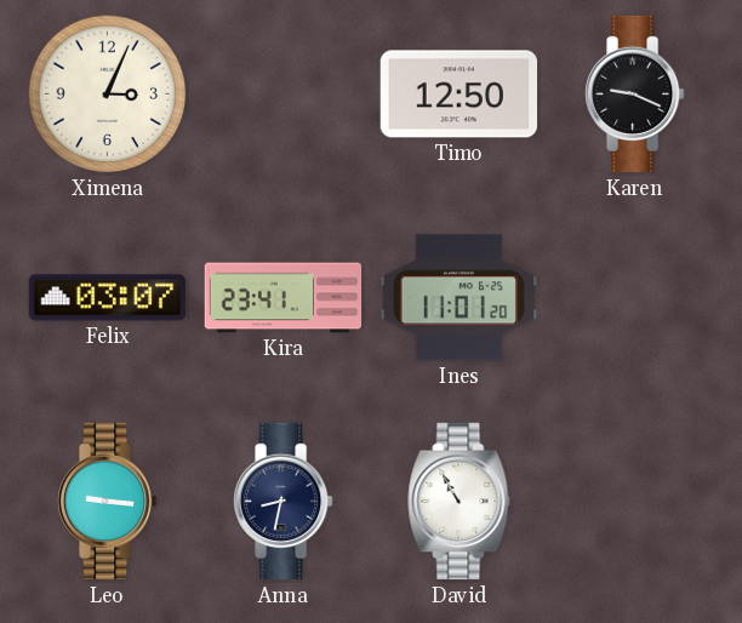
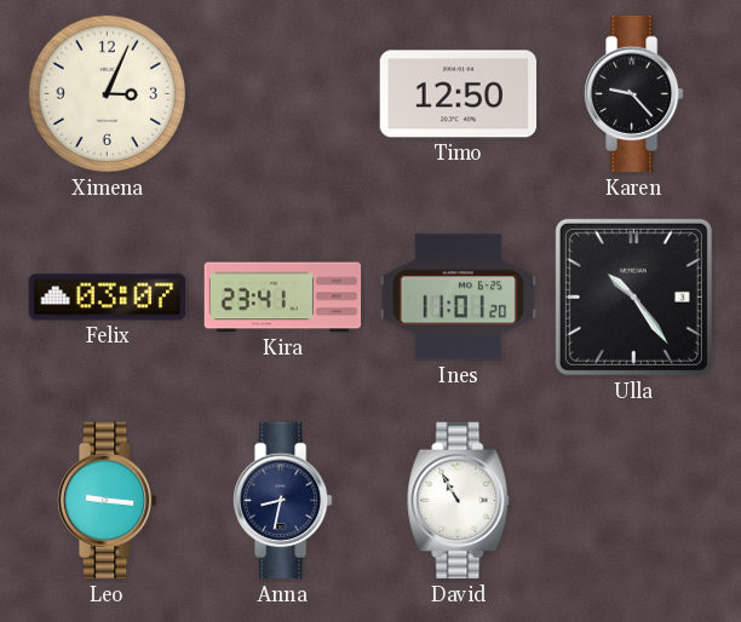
Karen: 9:19 -> 9:23 (634, 94)
Ulla: none -> 10:24 (633, 296)
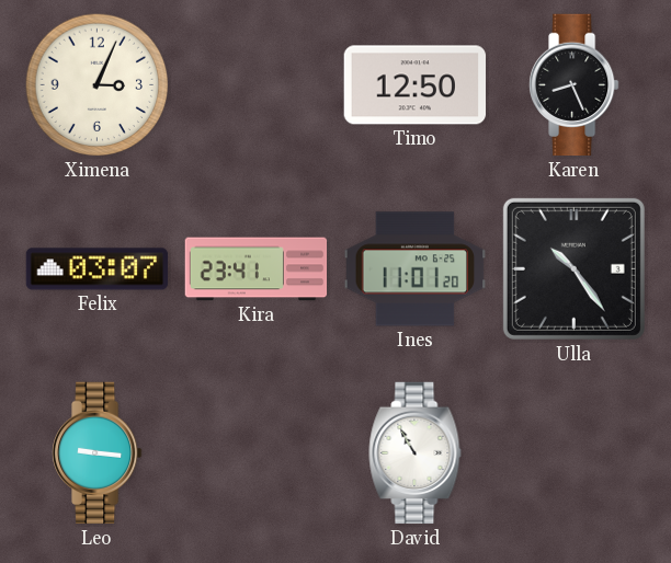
Karen: 9:23 -> 8:26 (575, 85)
Anna: 8:32 -> none (283, 501)
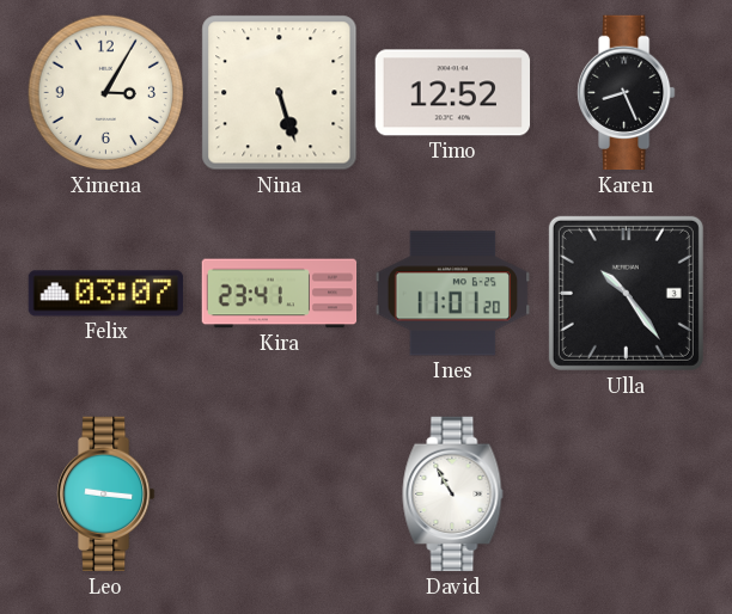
Ximena: 3:04 -> 3:05 (106, 93)
Nina: none -> 5:27 (280, 93)
Timo: 12:50 -> 12:52 (453, 93)
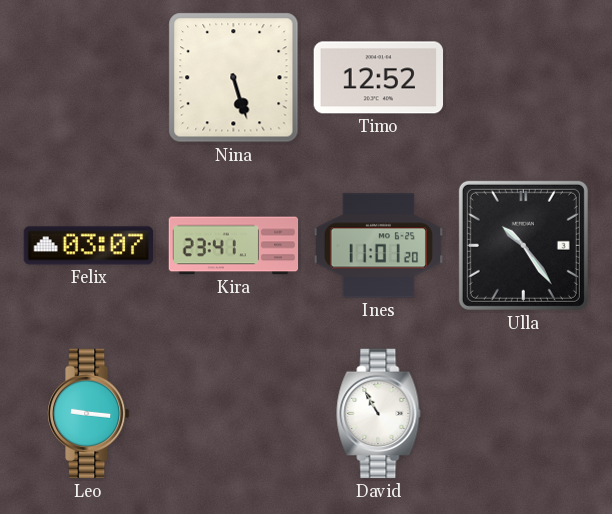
Ximena: 3:05 -> none (106, 93)
Karen: 8:26 -> none (627, 93)
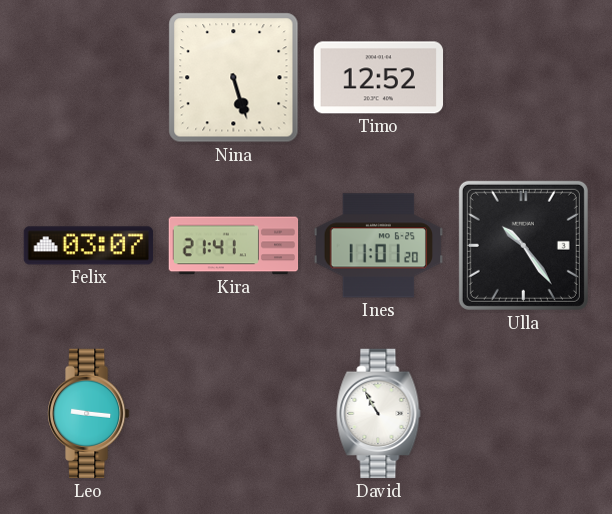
Kira: 23:41 -> 21:41 (234, 246)
